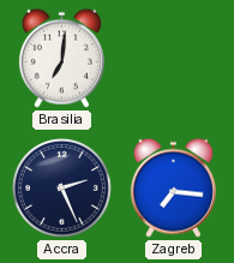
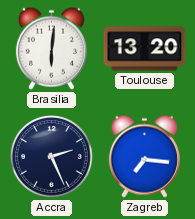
Brasilia: 7:01 -> 6:01 (51, 48)
Toulouse: none -> 13:20 (145, 49)
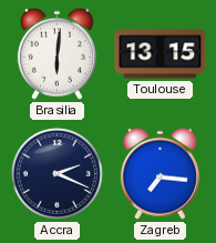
Toulouse: 13:20 -> 13:15 (161, 54)
Accra: 2:26 -> 2:19 (56, 173)
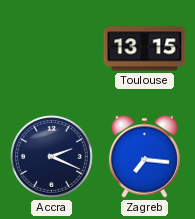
Brasilia: 6:01 -> none (56, 53)
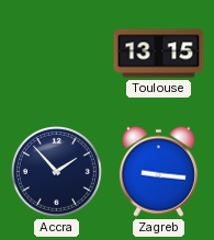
Accra: 2:19 -> 1:53 (56, 171)
Zagreb: 7:16 -> 9:16 (158, 171)
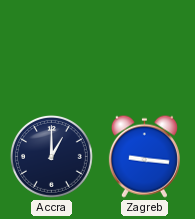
Toulouse: 13:15 -> none (159, 54)
Accra: 1:53 -> 1:00 (51, 156)
